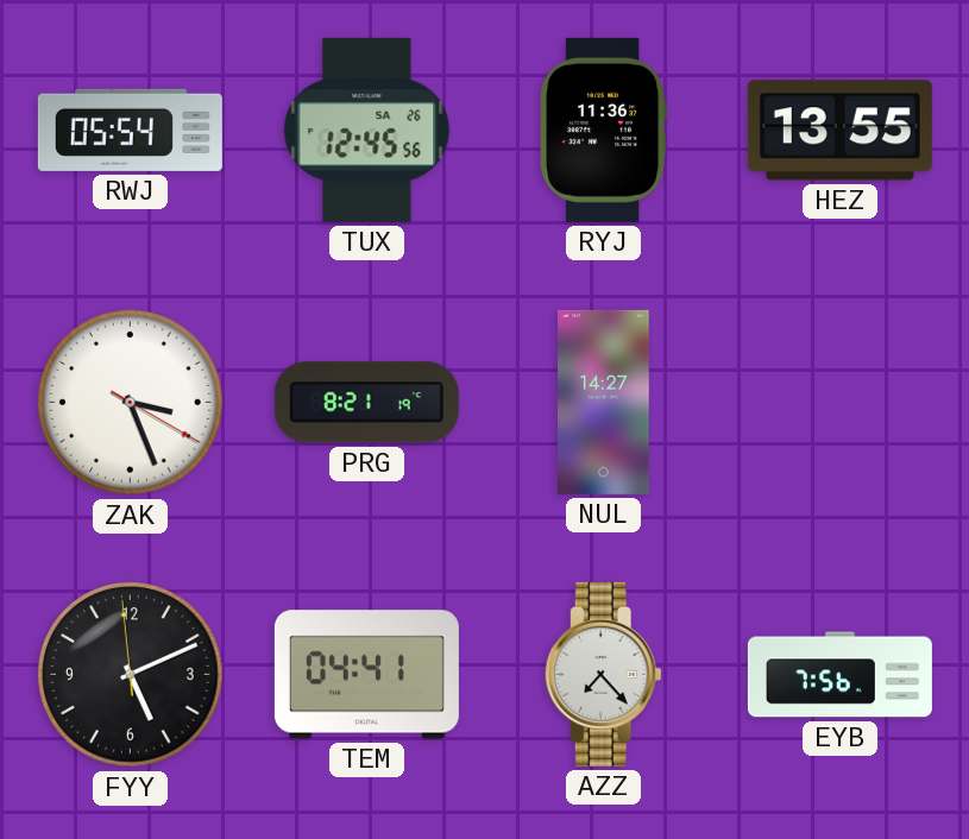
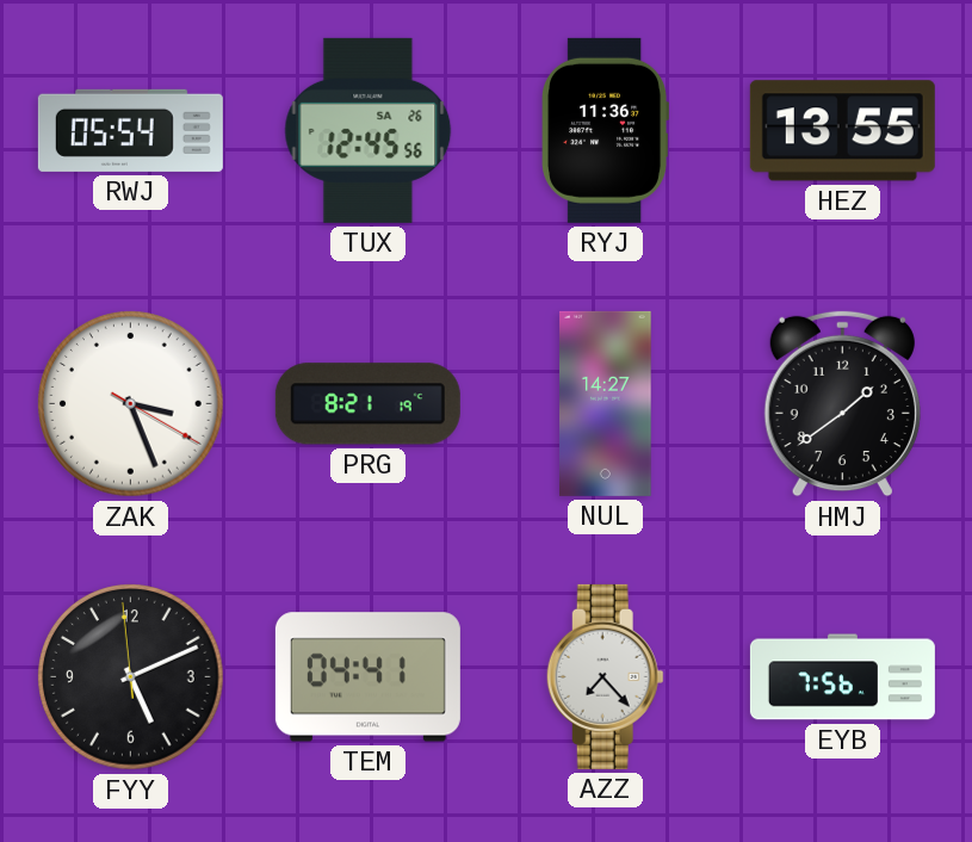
HMJ: none -> 1:39 (842, 404)
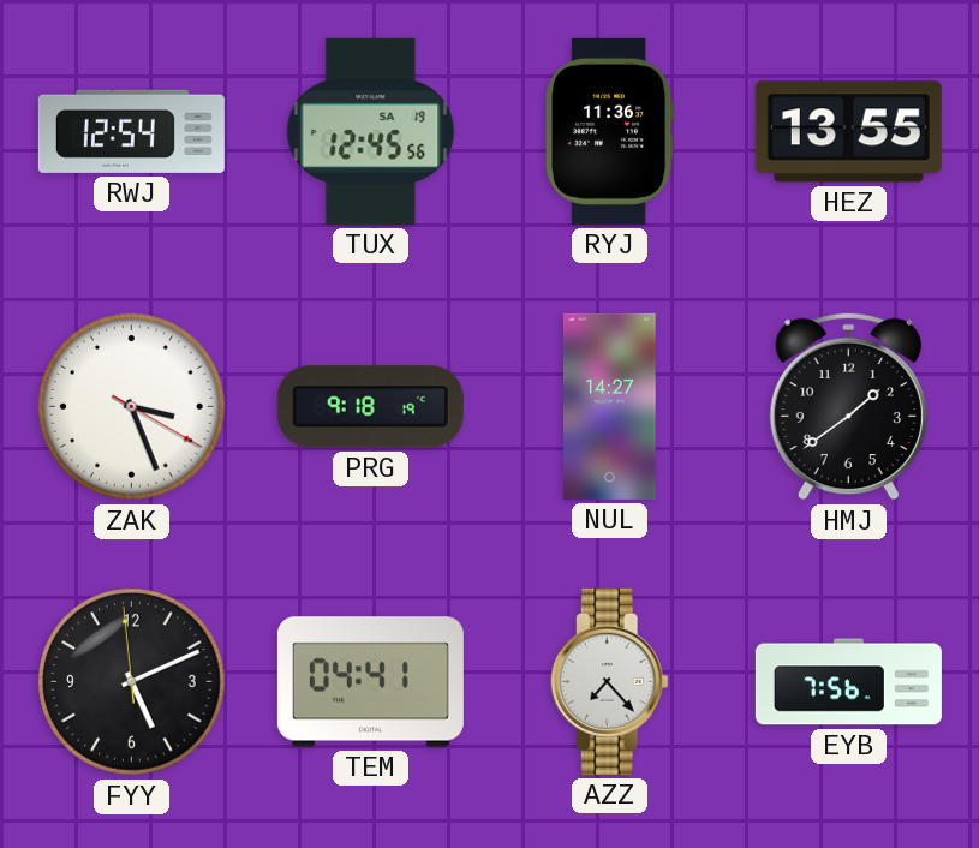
RWJ: 05:54 -> 12:54 (131, 131)
TUX date: SA 26 -> SA 19 (371, 131)
PRG: 8:21 -> 9:18 (370, 407)
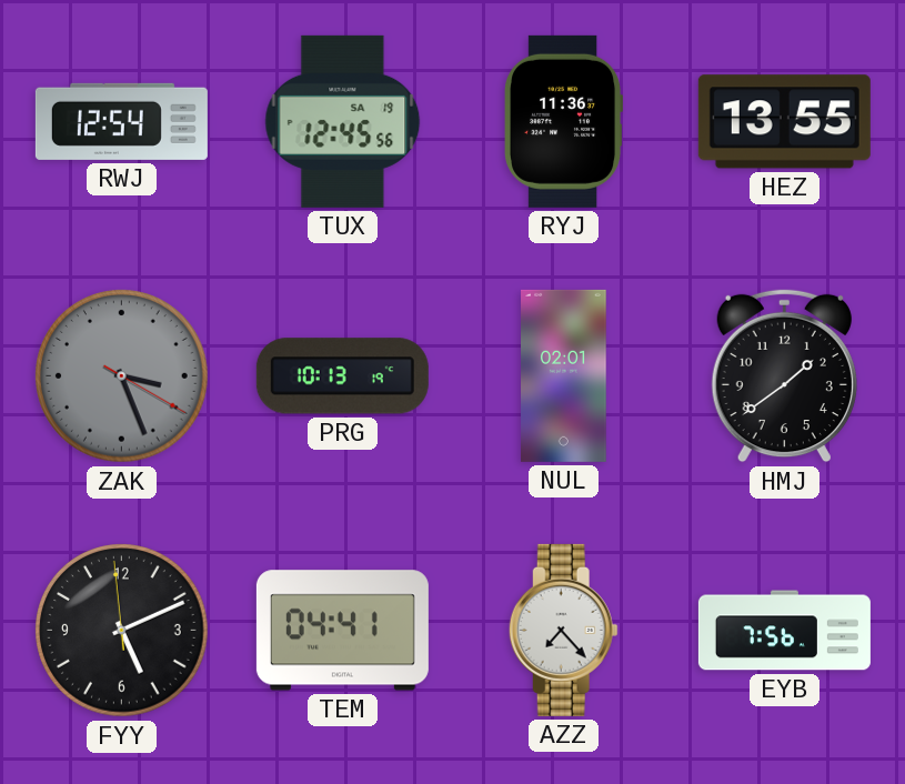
ZAK dial: white -> grey (122, 376)
PRG: 9:18 -> 10:13 (342, 376)
NUL: 14:27 -> 02:01 (564, 375)
